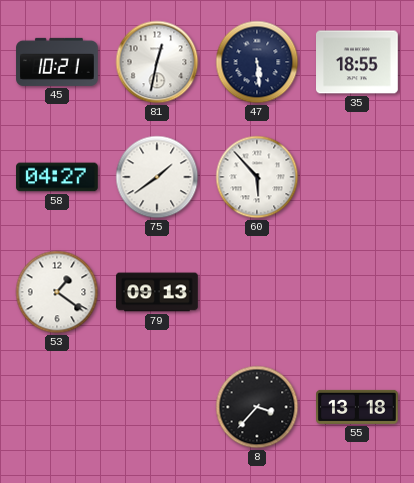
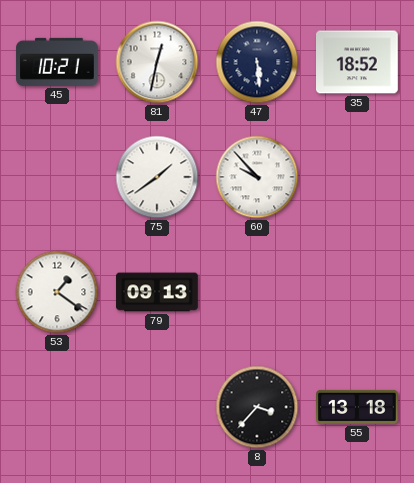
35: 18:55 -> 18:52 (358, 62)
58: 04:27 -> none (57, 177)
60: 5:53 -> 9:53 (257, 177)
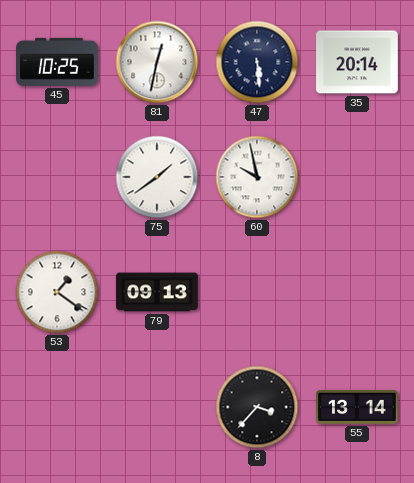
45: 10:21 -> 10:25 (57, 62)
35: 18:52 -> 20:14 (358, 62)
60: 9:53 -> 9:58 (257, 177)
55: 13:18 -> 13:14 (357, 407)
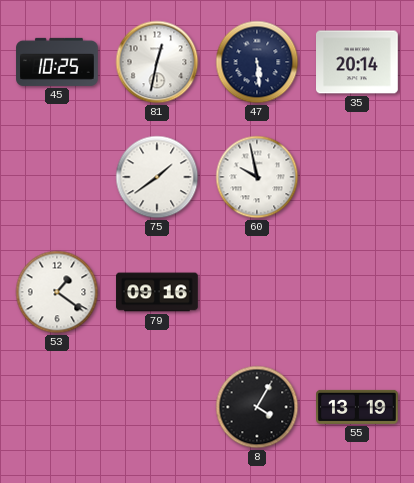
79: 09:13 -> 09:16 (157, 292)
8: 3:37 -> 4:05 (257, 407)
55: 13:14 -> 13:19 (357, 407)
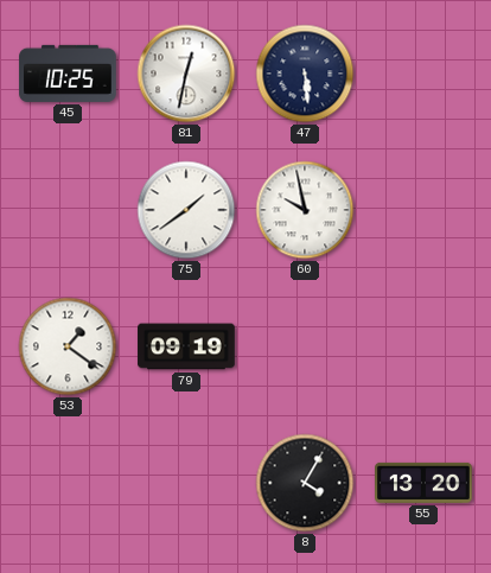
35: 20:14 -> none (358, 62)
79: 09:16 -> 09:19 (186, 346)
55: 13:19 -> 13:20 (423, 483)
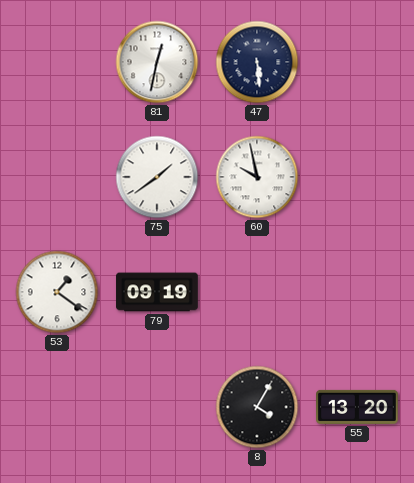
45: 10:25 -> none (68, 74)
